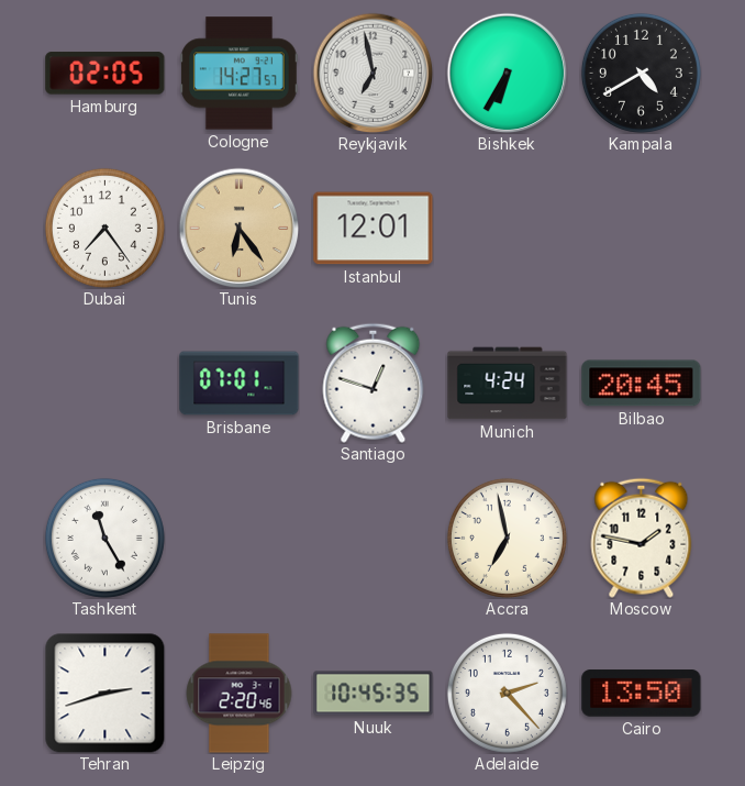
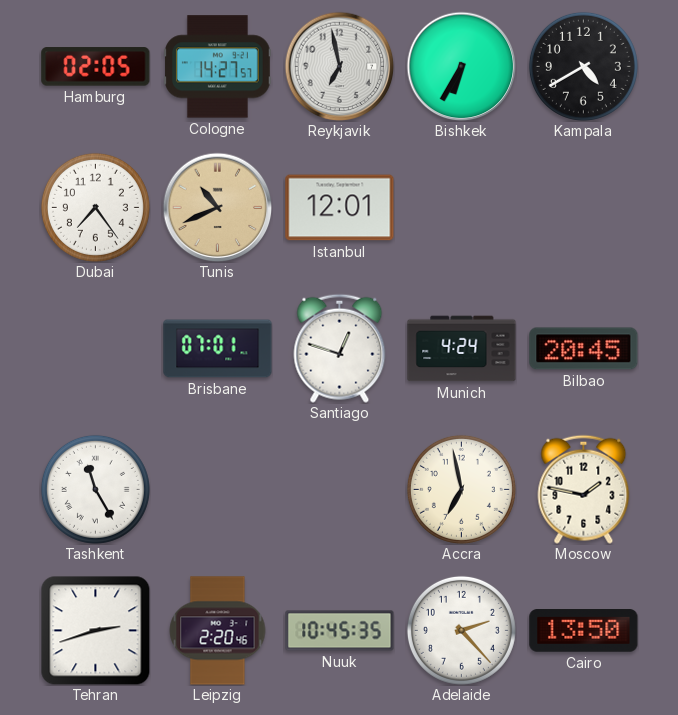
Tunis: 6:24 -> 10:41 (217, 207)
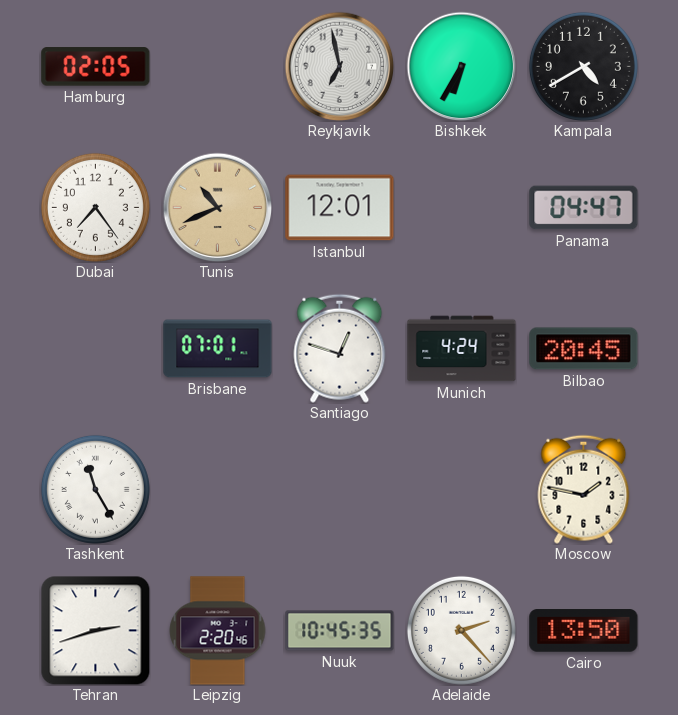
Cologne: 14:27 -> none (218, 67)
Panama: none -> 04:47 (584, 208)
Accra: 6:58 -> none (461, 489)
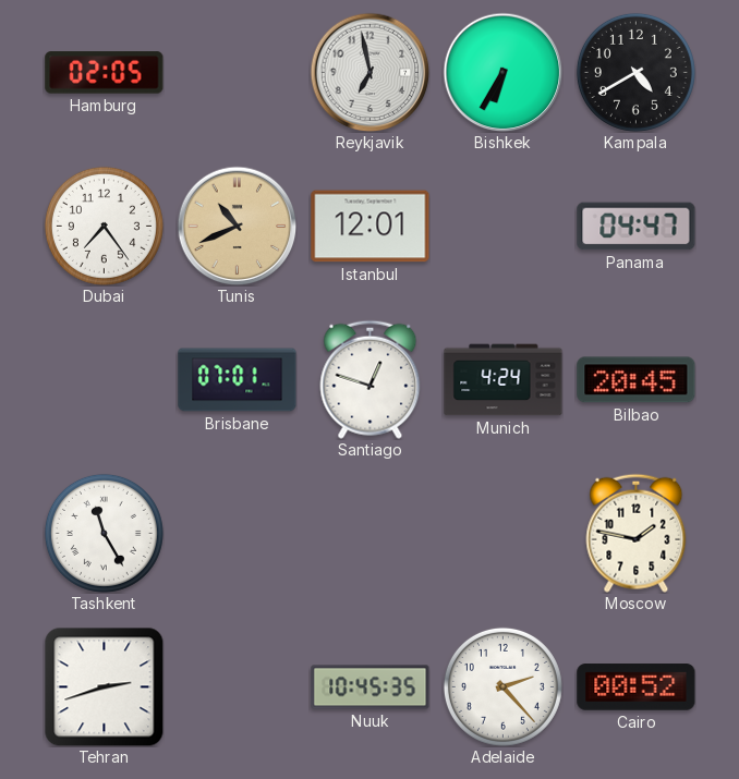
Leipzig: 2:20 -> none (218, 631)
Cairo: 13:50 -> 00:52 (637, 687)
